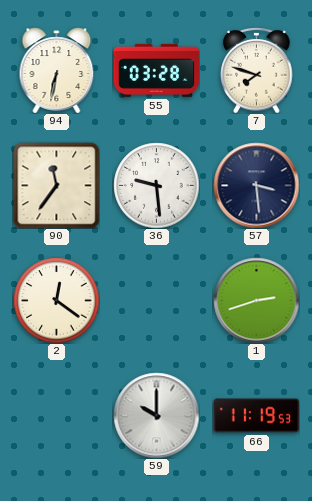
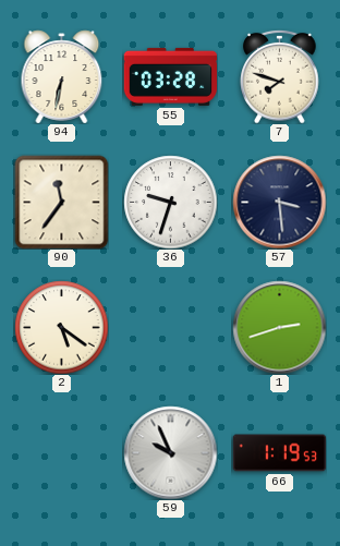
36: 9:29 -> 9:33 (170, 202)
2: 12:21 -> 5:21 (61, 327)
59: 10:00 -> 9:56 (170, 452)
66: 11:19 -> 1:19 (279, 453)
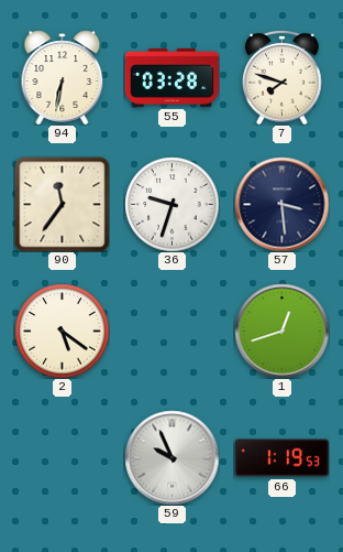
1: 2:42 -> 12:42 (281, 331)
